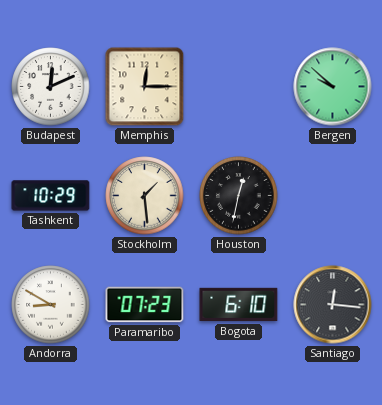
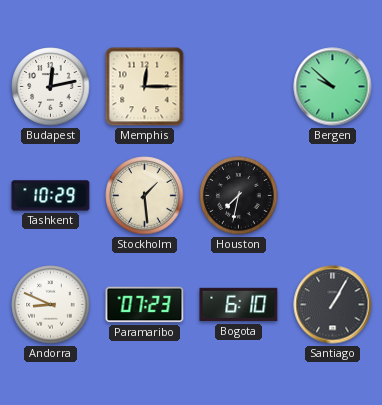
Budapest: 12:11 -> 12:13 (51, 87)
Houston: 12:32 -> 7:32 (239, 196)
Andorra: 8:50 -> 8:49 (51, 305)
Santiago: 12:16 -> 1:05 (333, 305)
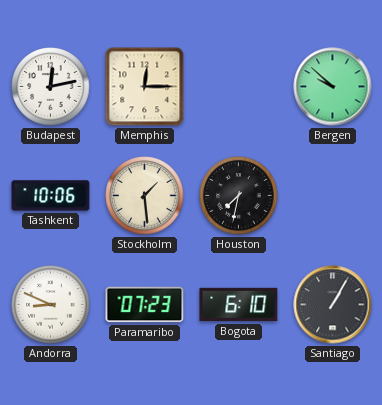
Tashkent: 10:29 -> 10:06 (51, 196)
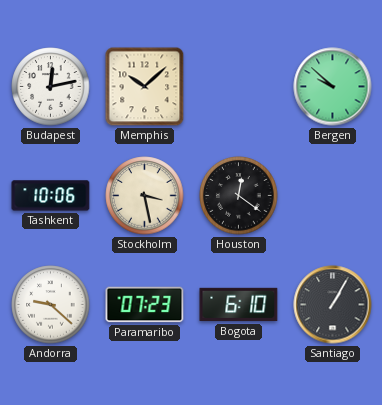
Memphis: 12:15 -> 10:08 (145, 87)
Stockholm: 1:29 -> 3:28 (145, 196)
Houston: 7:32 -> 12:21 (239, 196)
Andorra: 8:49 -> 9:22 (51, 305)
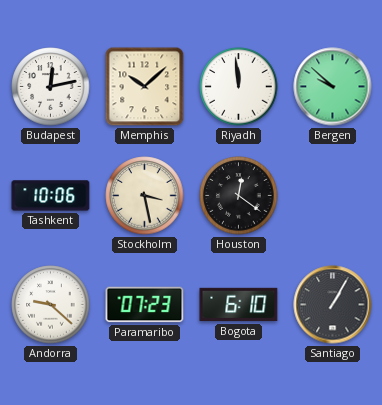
Riyadh: none -> 11:59 (239, 87)
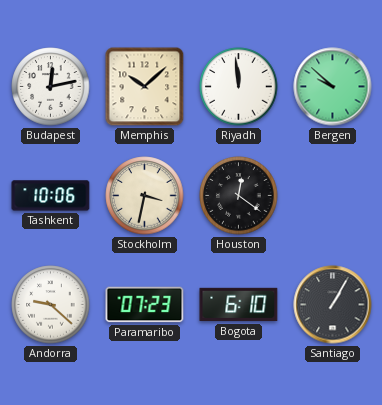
Stockholm: 3:28 -> 3:32 (145, 196)
